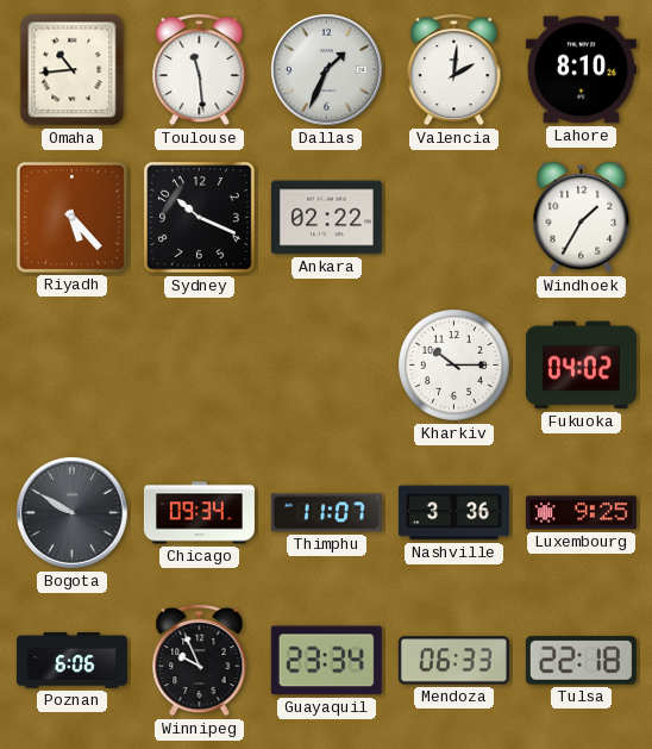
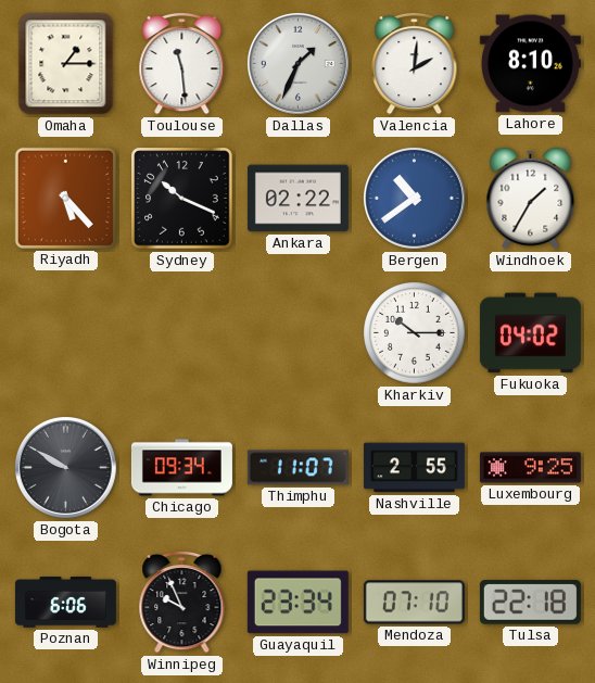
Omaha: 10:44 -> 1:15 (66, 64)
Bergen: none -> 10:39 (414, 198)
Nashville: 3:36 -> 2:55 (414, 468)
Mendoza: 06:33 -> 07:10 (414, 603)
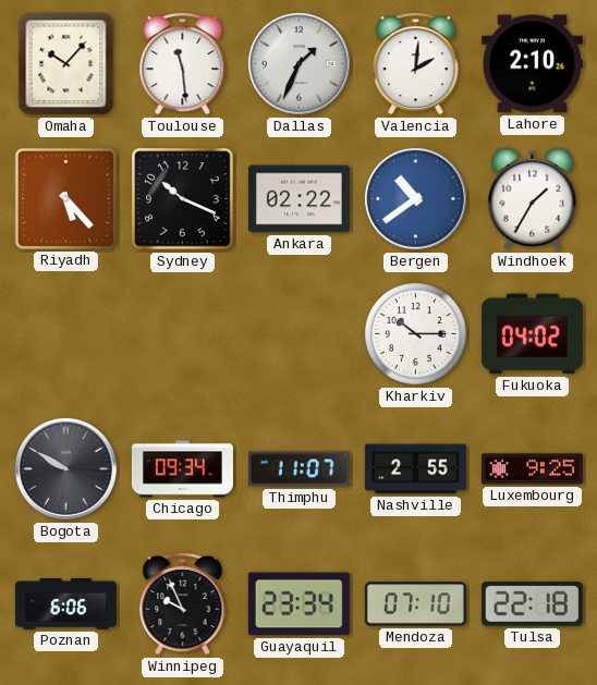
Omaha: 1:15 -> 10:07 (66, 64)
Lahore: 8:10 -> 2:10 (532, 64)
